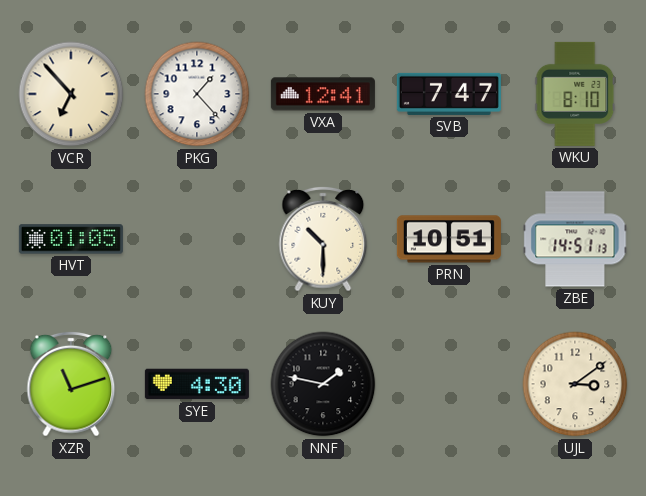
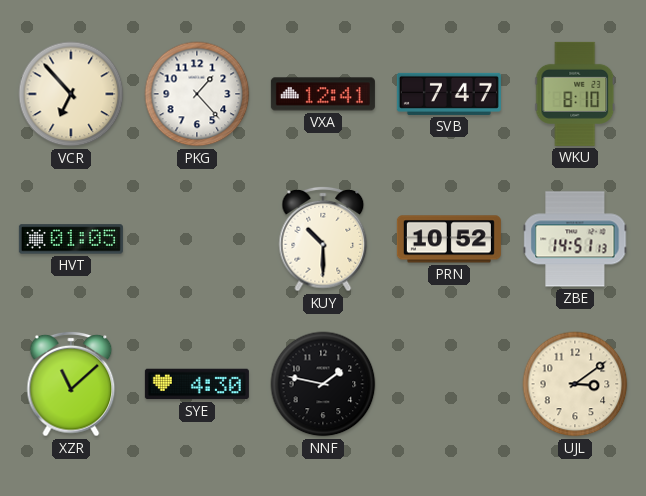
PRN: 10:51 -> 10:52 (449, 239)
XZR: 11:12 -> 11:08 (71, 384)
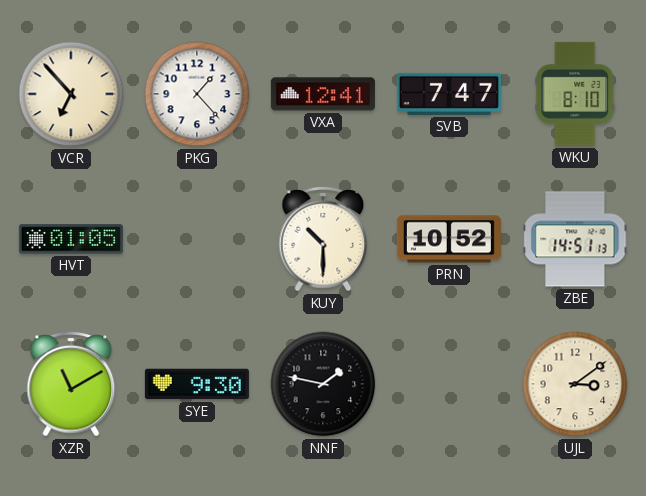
XZR: 11:08 -> 11:10 (71, 384)
SYE: 4:30 -> 9:30 (197, 384)
